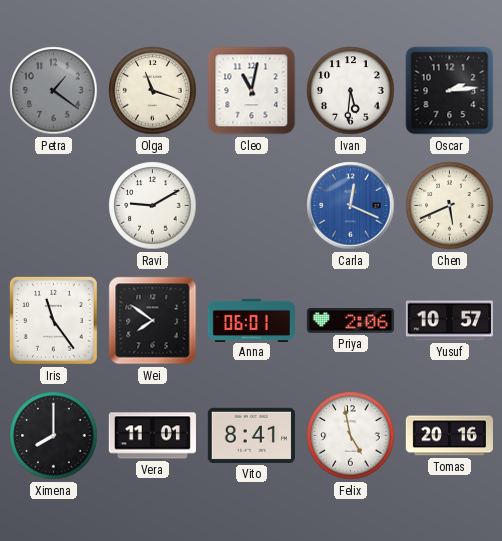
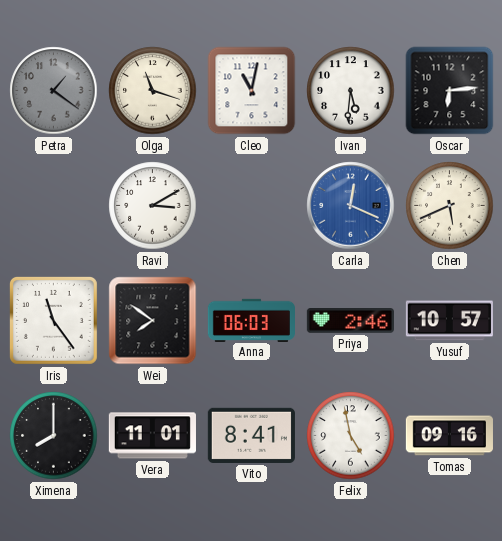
Oscar: 2:14 -> 6:14 (450, 91)
Ravi: 9:10 -> 3:10 (153, 206)
Anna: 06:01 -> 06:03 (251, 320)
Priya: 2:06 -> 2:46 (350, 321)
Tomas: 20:16 -> 09:16 (449, 436)
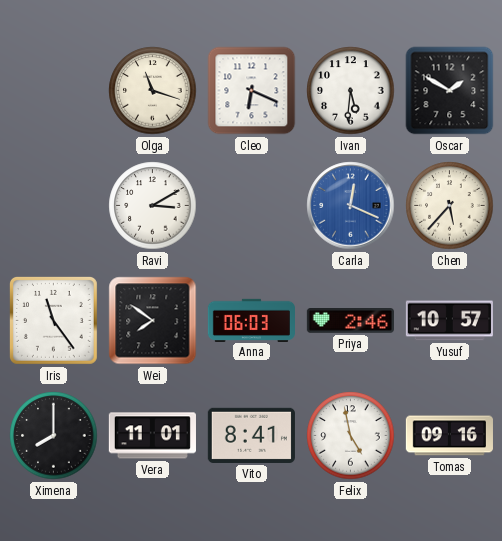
Petra: 1:21 -> none (54, 91)
Cleo: 11:02 -> 6:19 (252, 91)
Oscar: 6:14 -> 1:50 (450, 91)
Chen: 5:41 -> 5:37 (450, 206)
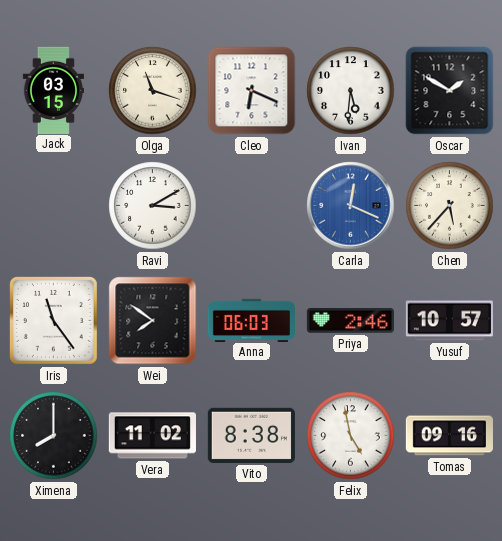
Jack: none -> 03:15 (53, 90)
Vera: 11:01 -> 11:02 (152, 436)
Vito: 8:41 -> 8:38 (251, 435)
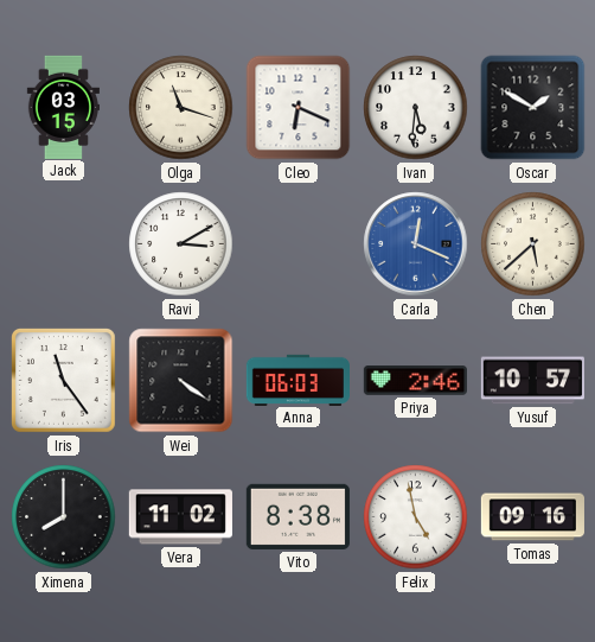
Chen: 5:37 -> 5:38 (533, 244)
Wei: 7:51 -> 4:21 (181, 381)
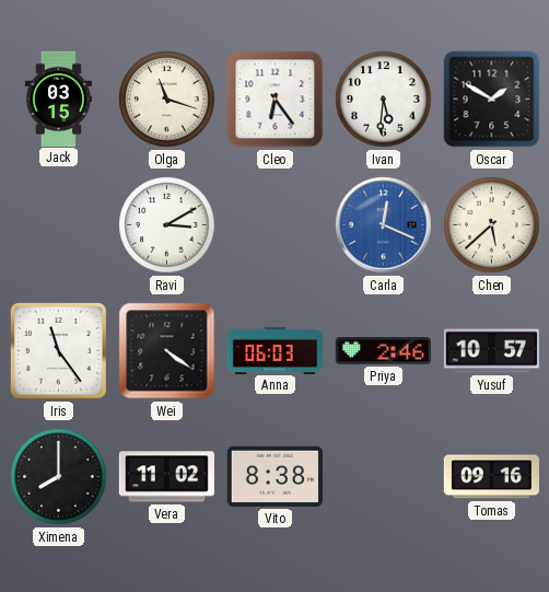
Cleo: 6:19 -> 6:24 (276, 100)
Felix: 4:58 -> none (416, 517)
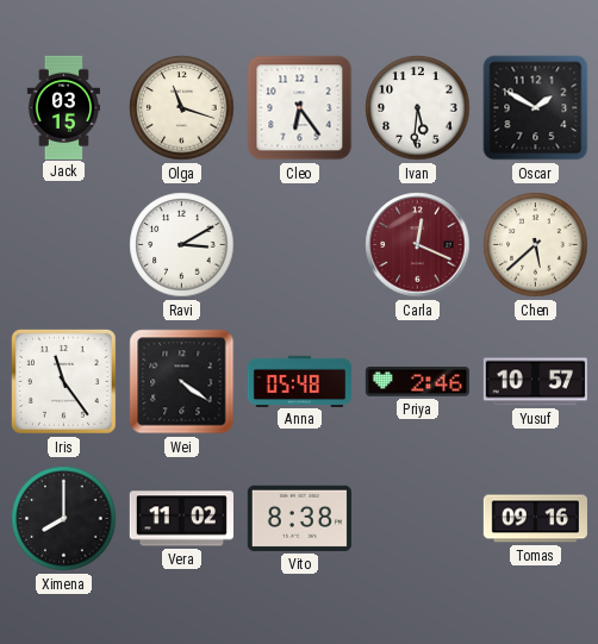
Carla dial: blue -> burgundy (418, 245)
Anna: 06:03 -> 05:48 (299, 381)
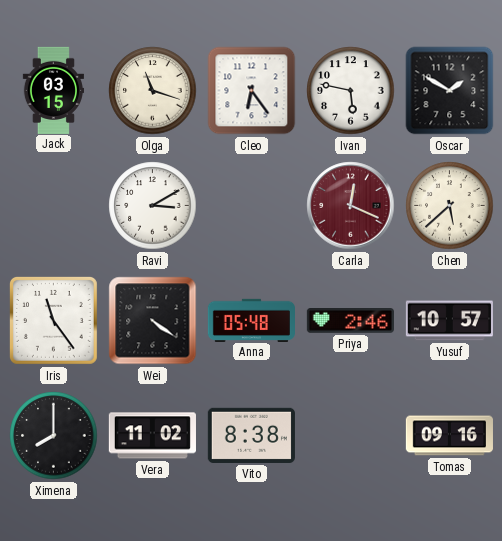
Ivan: 5:31 -> 5:47 (351, 91)
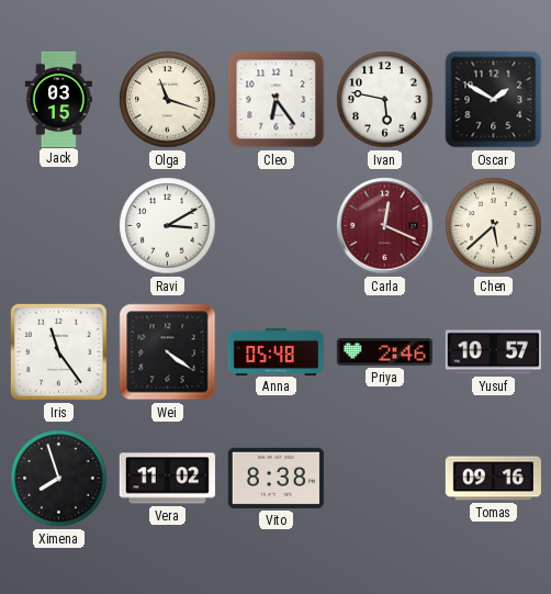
Ximena: 8:00 -> 7:57 (59, 479)
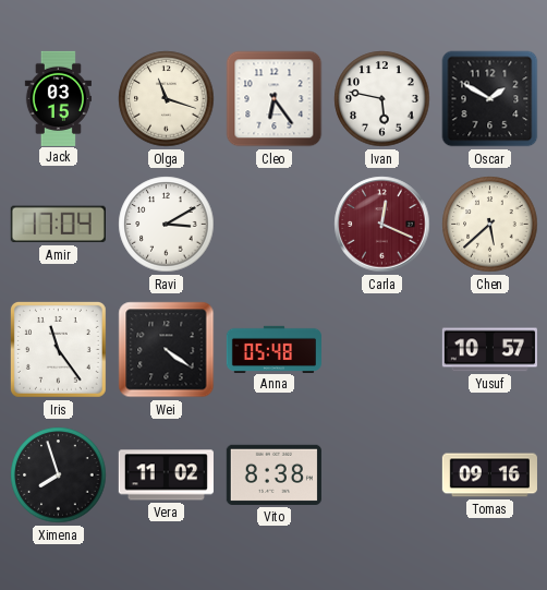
Amir: none -> 17:04 (58, 225)
Priya: 2:46 -> none (384, 352)
